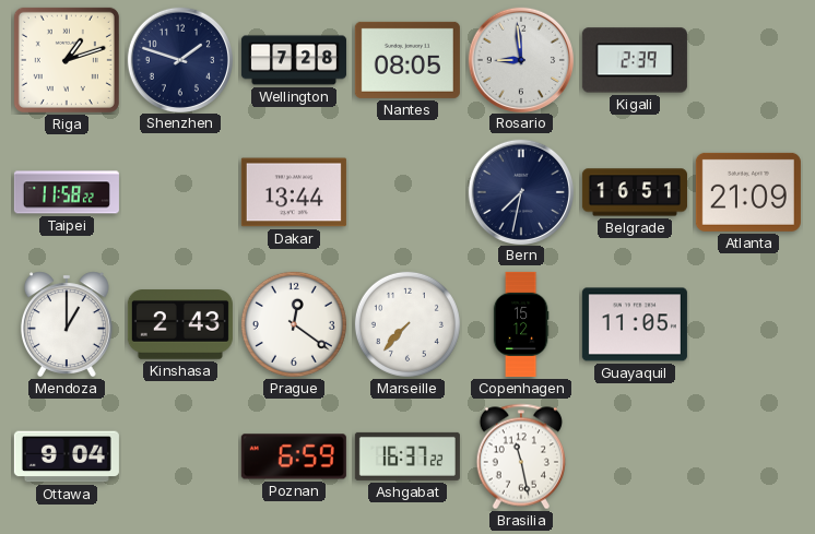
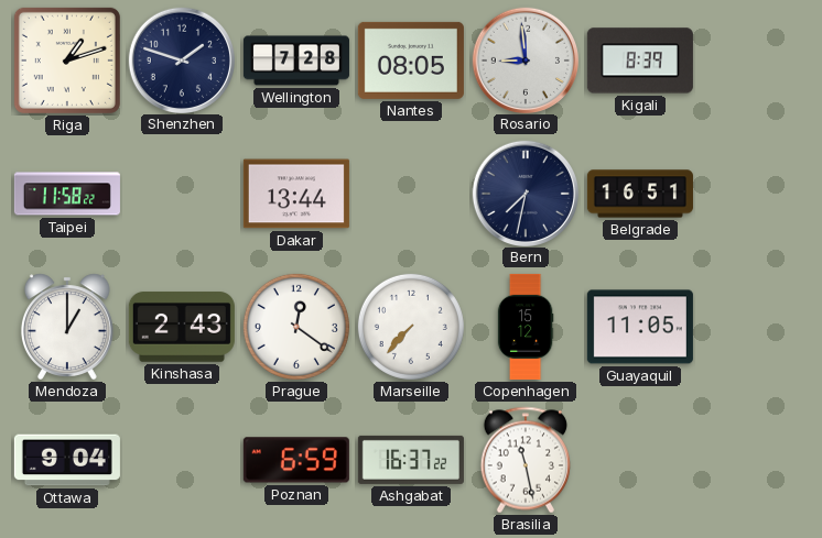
Kigali: 2:39 -> 8:39 (640, 61)
Atlanta: 21:09 -> none (748, 192)
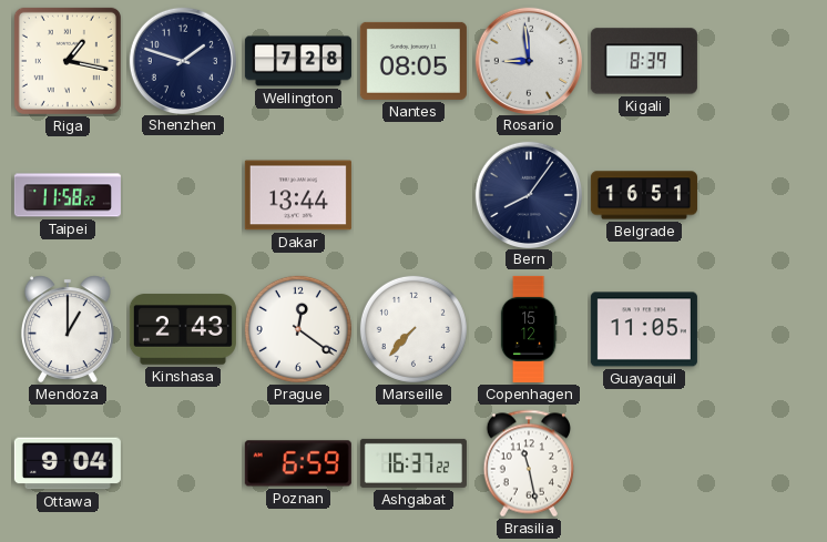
Riga: 1:12 -> 1:17 (68, 61)
Bern: 7:32 -> 8:06 (528, 194)
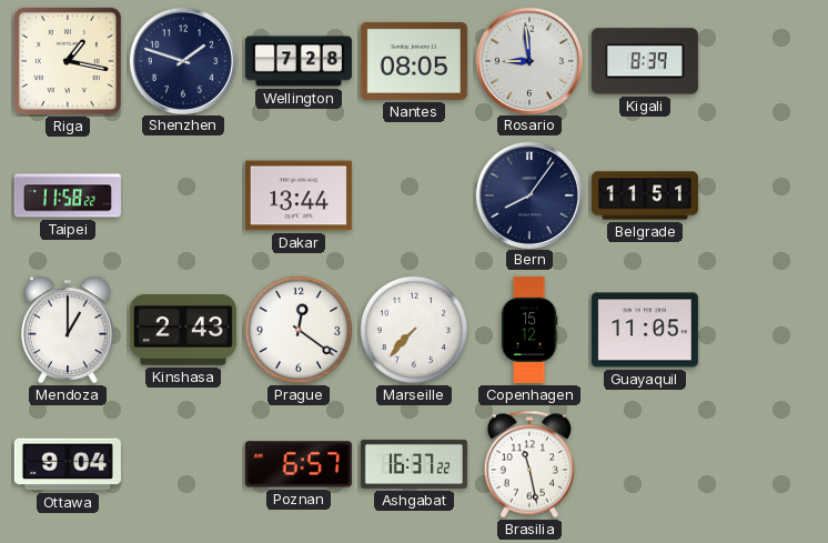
Belgrade: 16:51 -> 11:51 (645, 195)
Poznan: 6:59 -> 6:57 (299, 464)
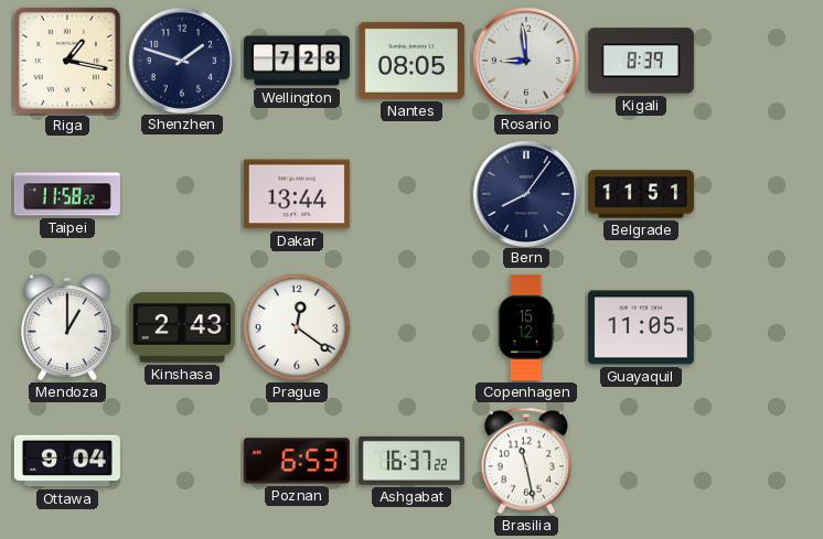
Marseille: 7:37 -> none (414, 330)
Poznan: 6:57 -> 6:53 (297, 461)
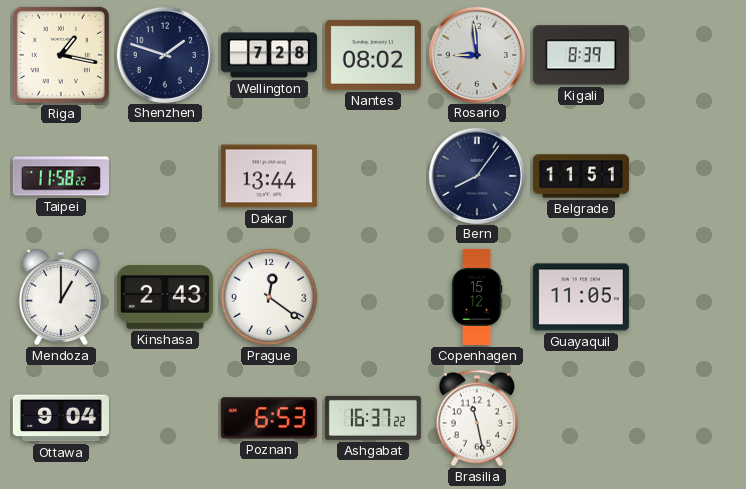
Nantes: 08:05 -> 08:02 (373, 55)
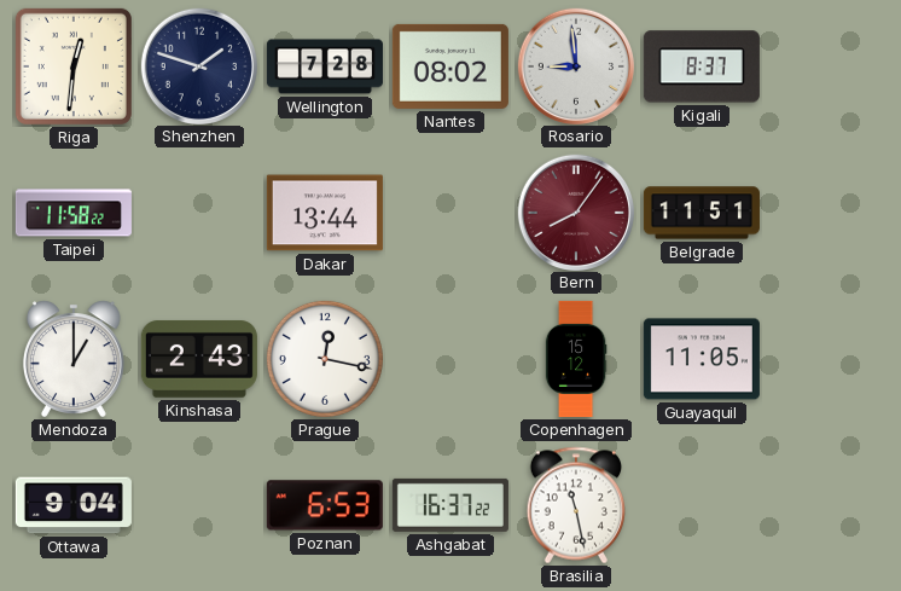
Riga: 1:17 -> 12:31 (74, 66)
Kigali: 8:39 -> 8:37 (702, 66)
Bern dial: navy -> burgundy (575, 212)
Prague: 12:21 -> 12:17 (325, 359)
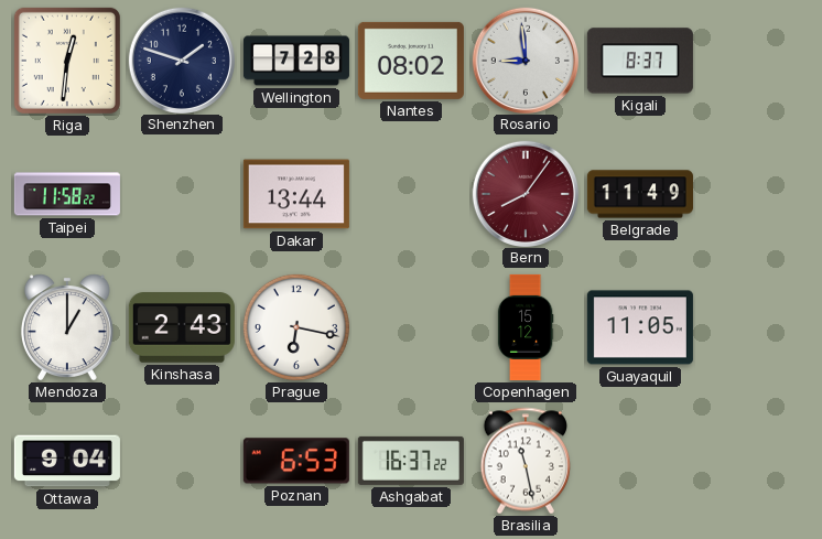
Belgrade: 11:51 -> 11:49 (640, 194)
Prague: 12:17 -> 6:17 (296, 327)
